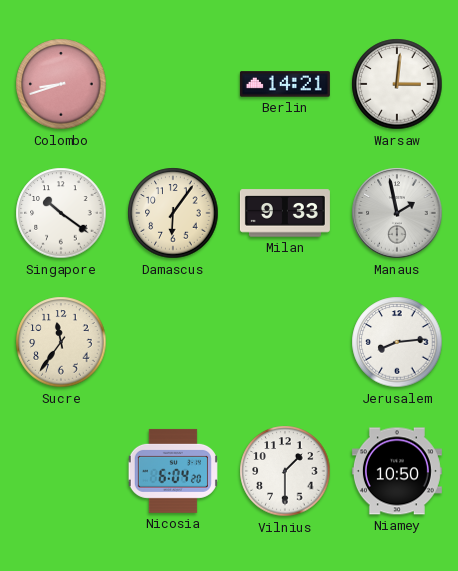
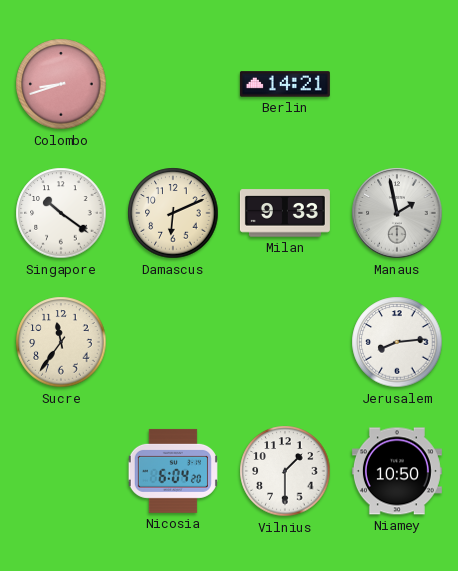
Warsaw: 3:01 -> none (397, 84)
Damascus: 6:06 -> 6:11 (173, 213)
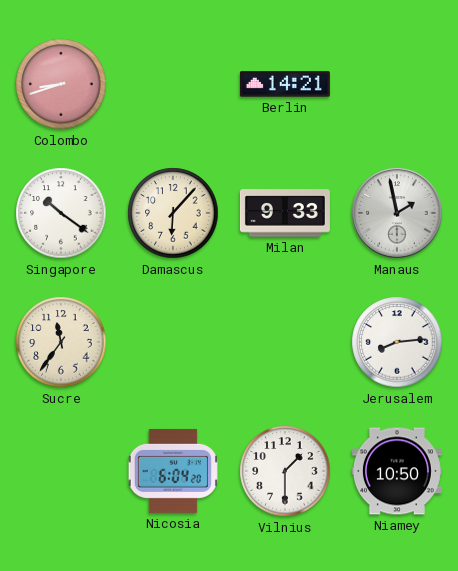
Damascus: 6:11 -> 6:07 (173, 213)
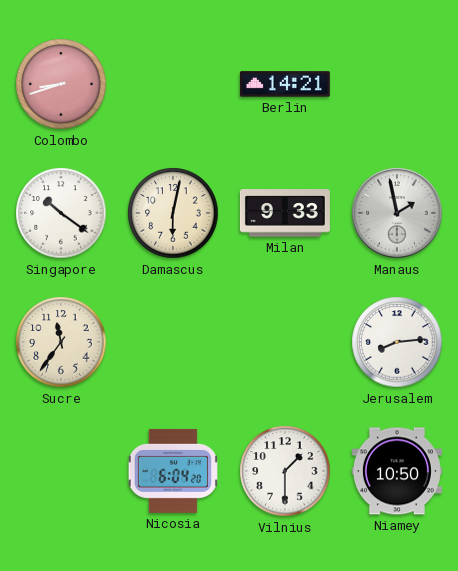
Damascus: 6:07 -> 6:02 (173, 213)
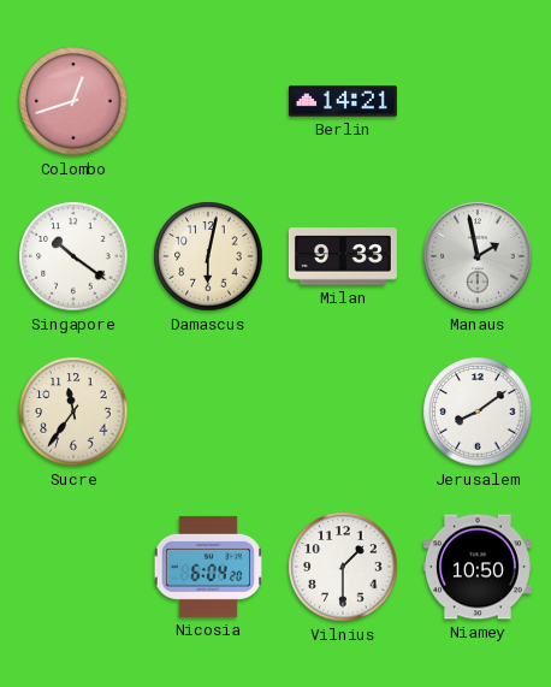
Colombo: 8:42 -> 12:42 (73, 101)
Jerusalem: 8:14 -> 8:09 (478, 411)
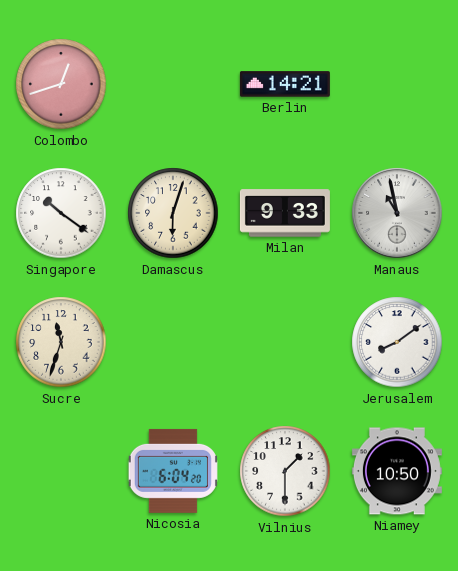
Damascus: 6:02 -> 6:03 (173, 213)
Manaus: 1:58 -> 10:58 (397, 213)
Sucre: 11:36 -> 11:33 (61, 342)
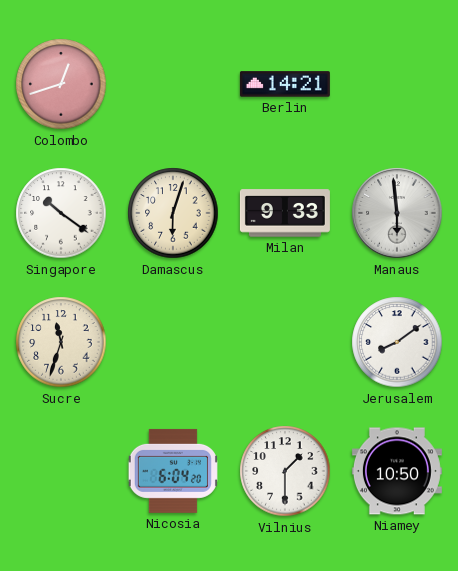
Manaus: 10:58 -> 5:59 (397, 213)
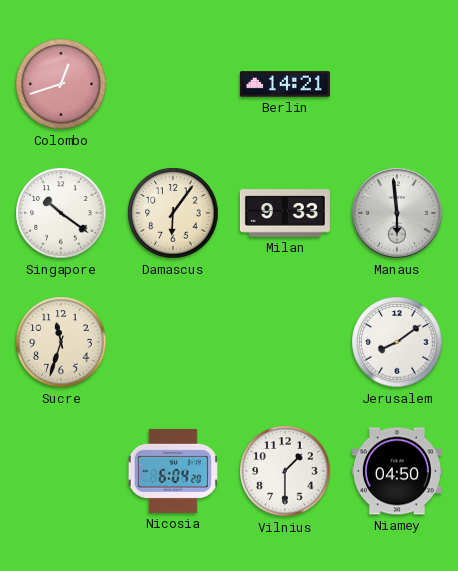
Damascus: 6:03 -> 6:06 (173, 213)
Niamey: 10:50 -> 04:50 (397, 471)
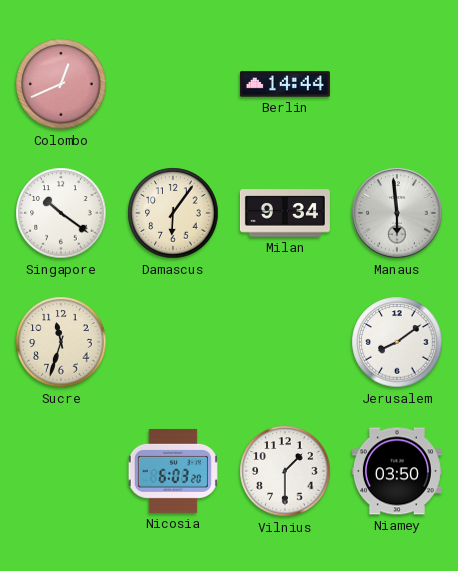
Colombo: 12:42 -> 12:41 (61, 84)
Berlin: 14:21 -> 14:44 (285, 84)
Milan: 9:33 -> 9:34 (285, 213)
Nicosia: 6:04 -> 6:03 (173, 471)
Niamey: 04:50 -> 03:50 (397, 471)
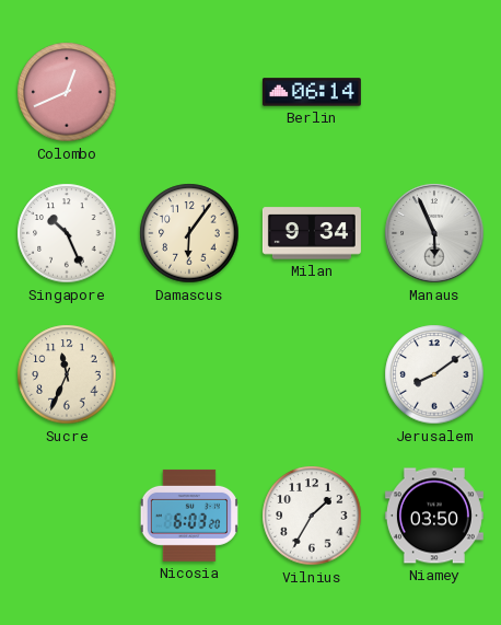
Berlin: 14:44 -> 06:14 (312, 92)
Singapore: 10:21 -> 10:26 (67, 233)
Manaus: 5:59 -> 5:56 (434, 233)
Sucre: 11:33 -> 11:34 (67, 374)
Vilnius: 1:30 -> 1:35 (312, 516)
